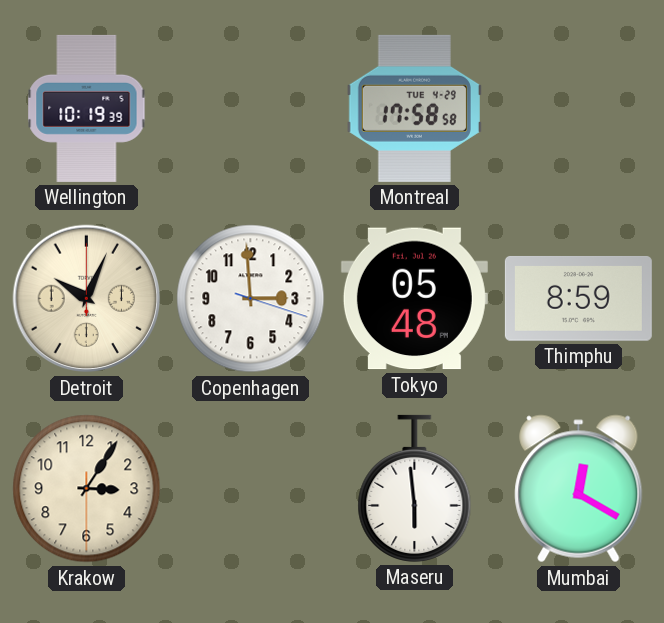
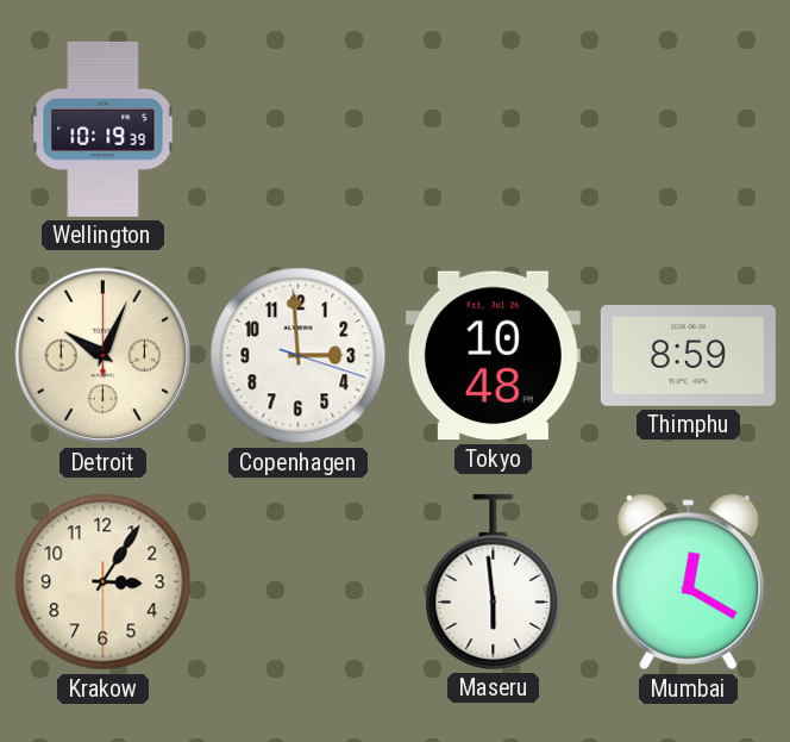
Montreal: 17:58 -> none (414, 108)
Tokyo: 05:48 -> 10:48 (493, 356)
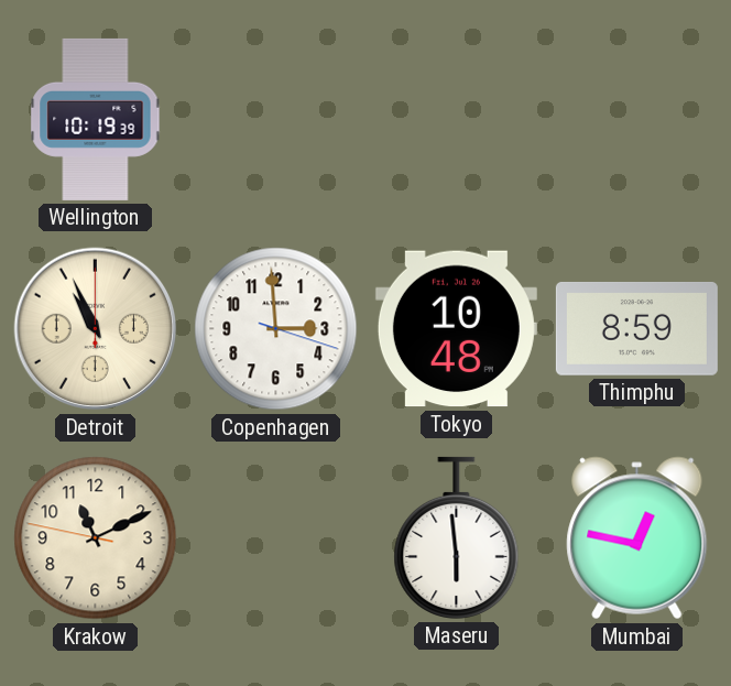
Detroit: 10:04 -> 10:56 (96, 329)
Krakow: 3:05 -> 11:10 (96, 538)
Mumbai: 12:20 -> 12:47 (637, 538)
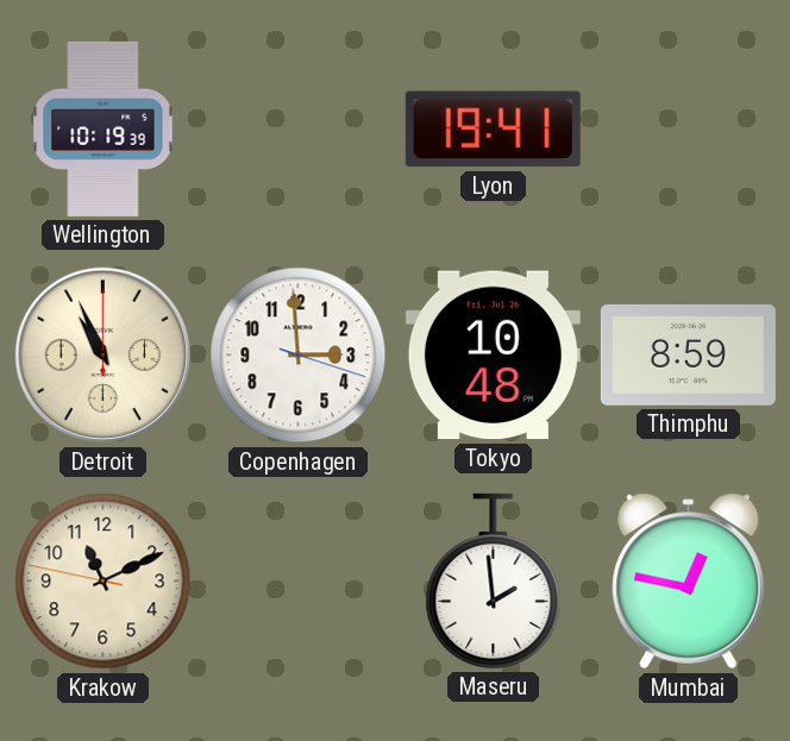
Lyon: none -> 19:41 (493, 130)
Maseru: 5:59 -> 1:59 (494, 580)
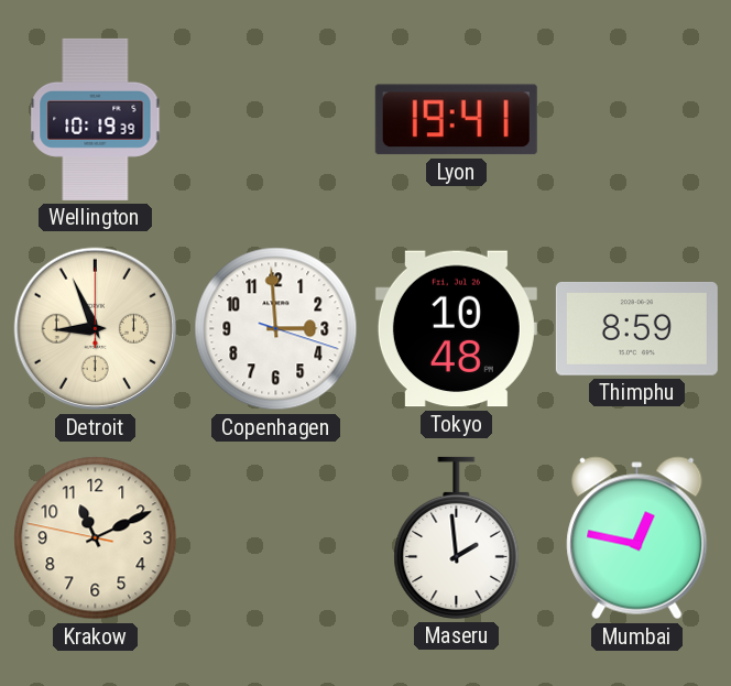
Detroit: 10:56 -> 8:56 (96, 329)
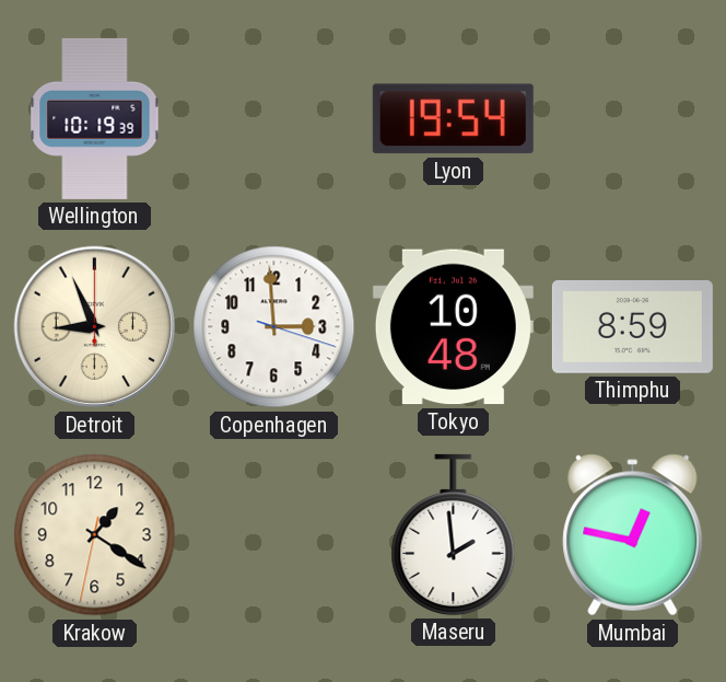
Lyon: 19:41 -> 19:54 (453, 119)
Krakow: 11:10 -> 1:20 (95, 535)
